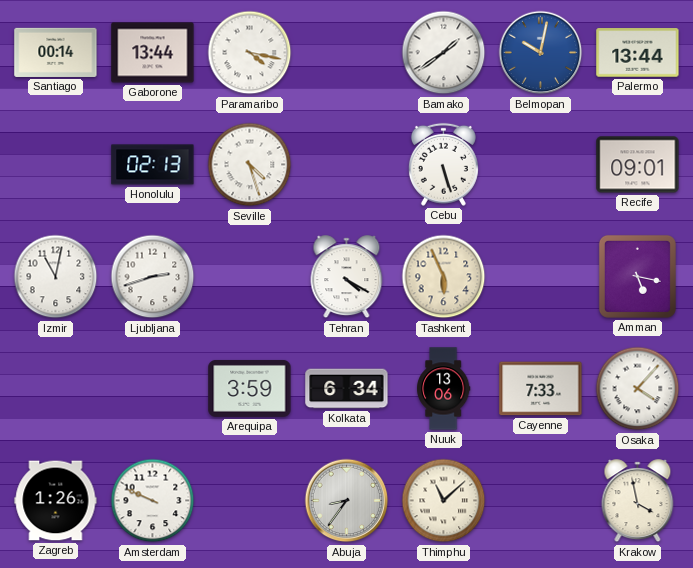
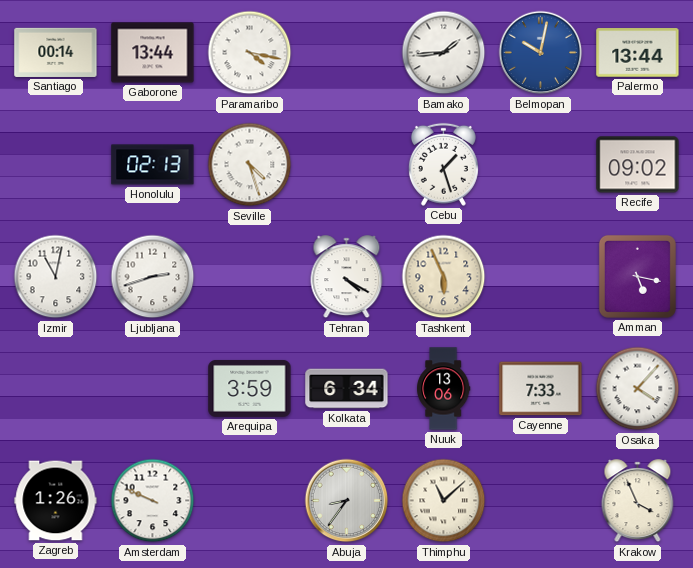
Bamako: 1:39 -> 1:44 (444, 53)
Cebu: 5:27 -> 1:27 (443, 164)
Recife: 09:01 -> 09:02 (638, 165)
Krakow: 3:58 -> 3:56 (638, 501)
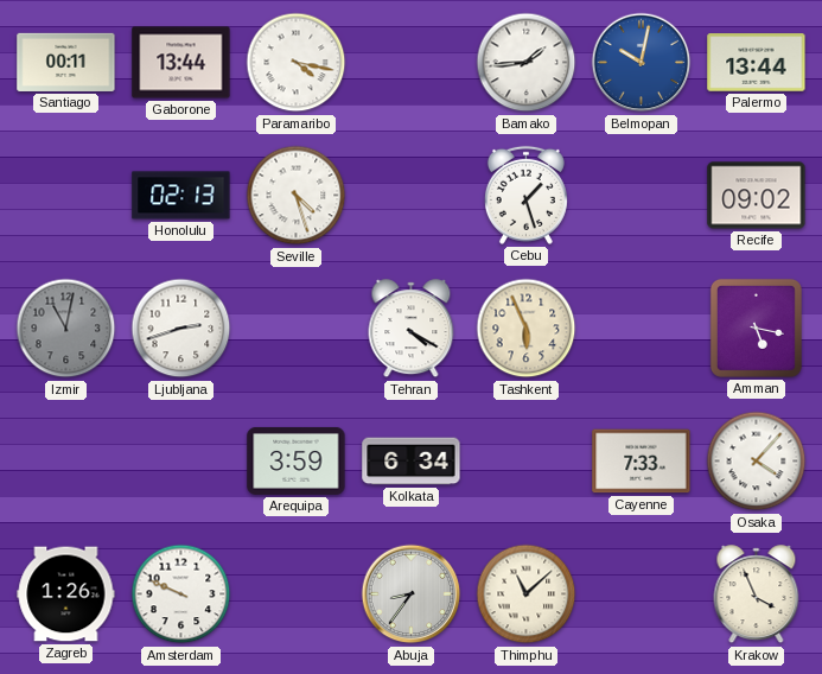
Santiago: 00:14 -> 00:11 (66, 62)
Izmir dial: white -> grey (66, 329)
Nuuk: 13:06 -> none (444, 389)
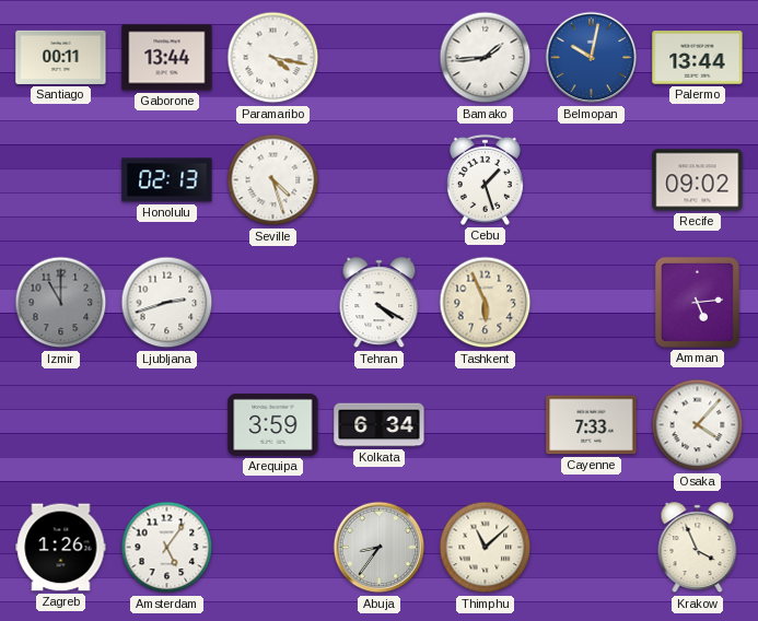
Izmir: 11:02 -> 11:00 (61, 303)
Amman: 5:17 -> 5:14 (697, 302)
Amsterdam: 9:49 -> 5:06 (167, 548)
